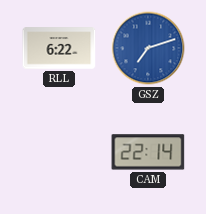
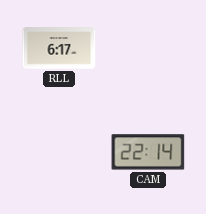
RLL: 6:22 -> 6:17 (59, 48)
GSZ: 7:12 -> none (148, 48)
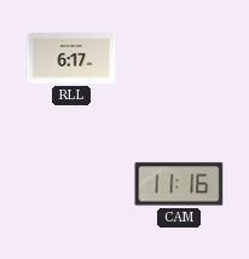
CAM: 22:14 -> 11:16 (179, 184)
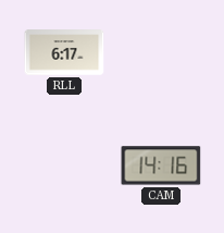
CAM: 11:16 -> 14:16 (161, 165)
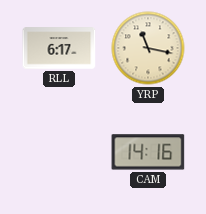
YRP: none -> 11:17 (148, 48)
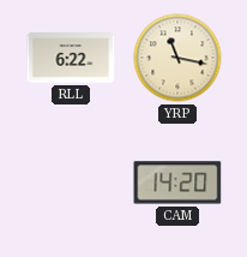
RLL: 6:17 -> 6:22 (71, 58)
CAM: 14:16 -> 14:20 (177, 183)
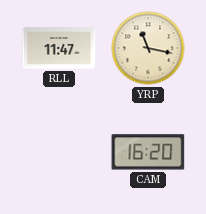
RLL: 6:22 -> 11:47 (59, 48)
CAM: 14:20 -> 16:20 (148, 152)
